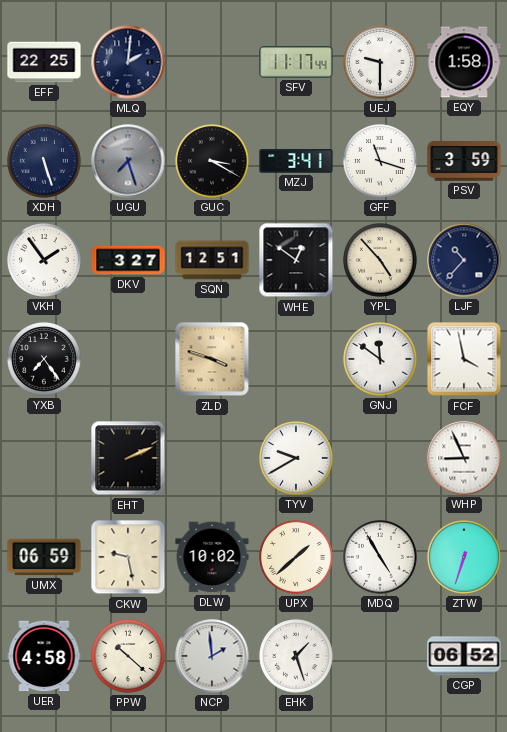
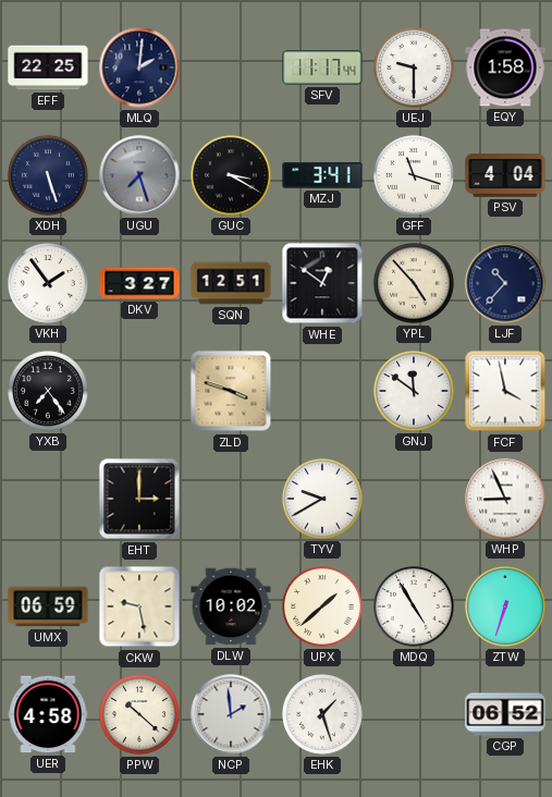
PSV: 3:59 -> 4:04 (505, 175)
EHT: 2:11 -> 3:00 (139, 499)
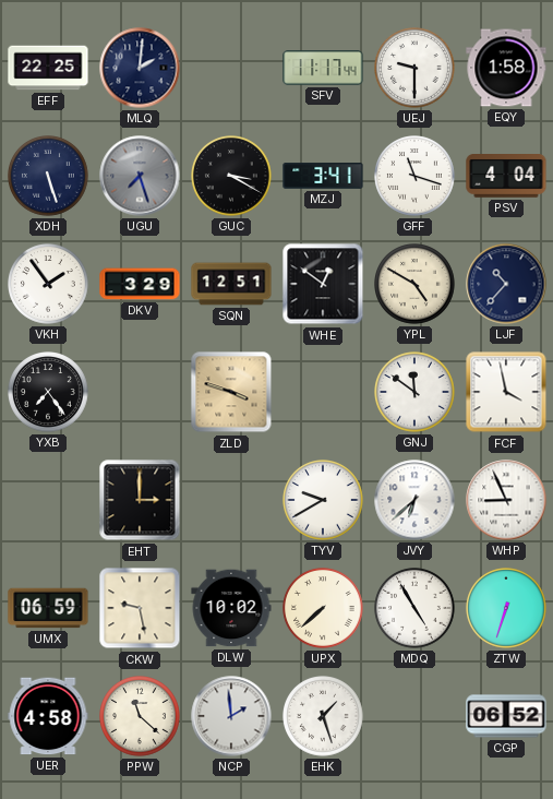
DKV: 3:27 -> 3:29 (140, 284)
YPL: 4:53 -> 4:50 (416, 285)
JVY: none -> 6:38 (414, 500)
UPX: 1:38 -> 7:38 (324, 609)
PPW: 10:22 -> 11:22 (141, 717)
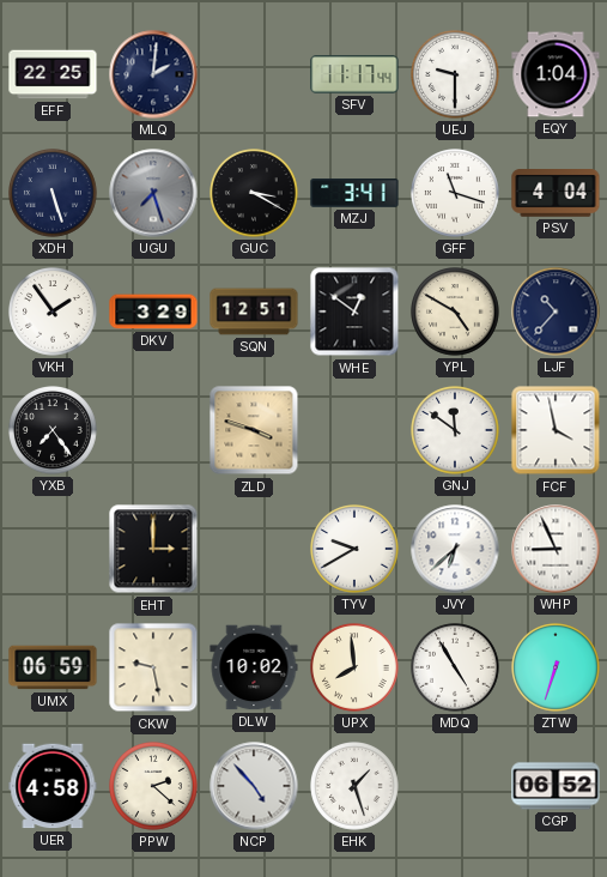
EQY: 1:58 -> 1:04 (556, 74)
UPX: 7:38 -> 7:59 (356, 669)
PPW: 11:22 -> 2:22 (154, 787)
NCP: 1:59 -> 4:53 (254, 786)
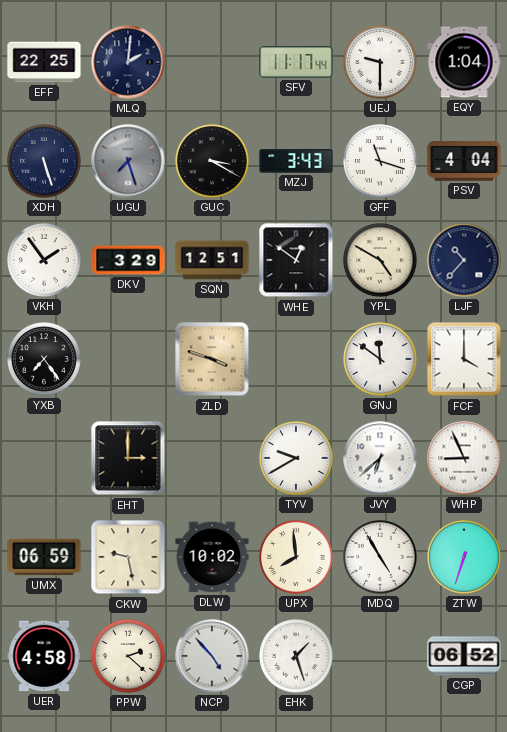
MZJ: 3:41 -> 3:43 (296, 161)
FCF: 3:58 -> 4:00 (464, 359)
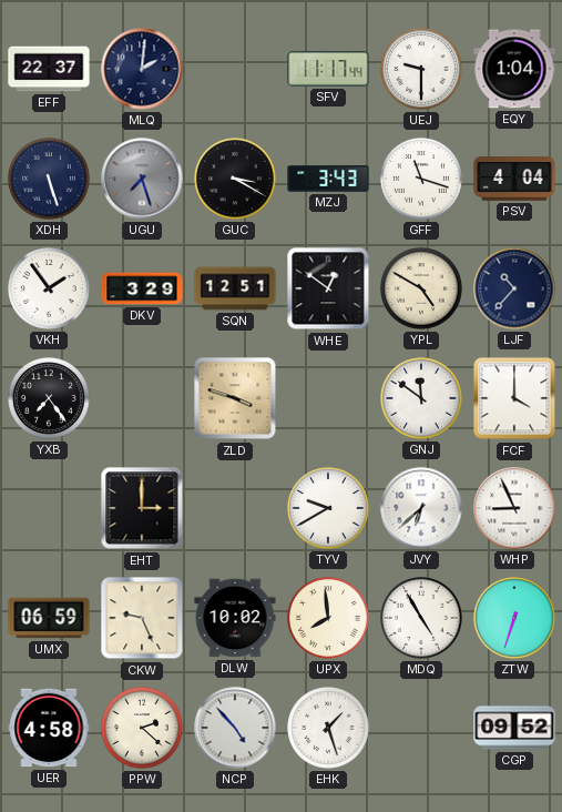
EFF: 22:25 -> 22:37 (49, 69)
CKW: 9:28 -> 9:26 (142, 618)
CGP: 06:52 -> 09:52 (514, 728)
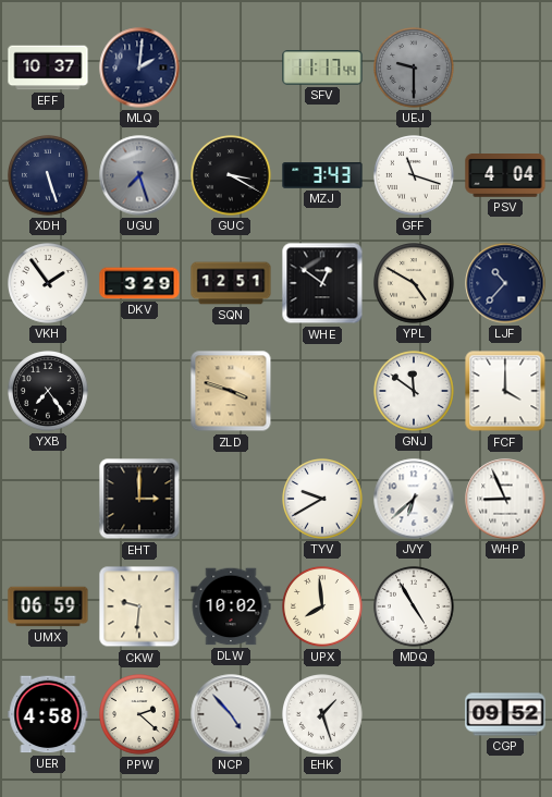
EFF: 22:37 -> 10:37 (48, 68)
UEJ dial: white -> grey (415, 69)
EQY: 1:04 -> none (514, 69)
CKW: 9:26 -> 9:31 (139, 606)
ZTW: 6:33 -> none (515, 619)
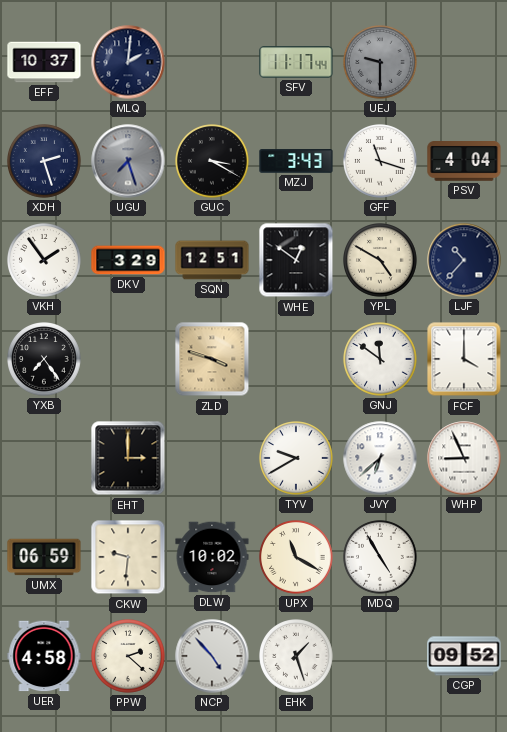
XDH: 5:27 -> 2:27 (45, 162)
UPX: 7:59 -> 11:20 (297, 558)
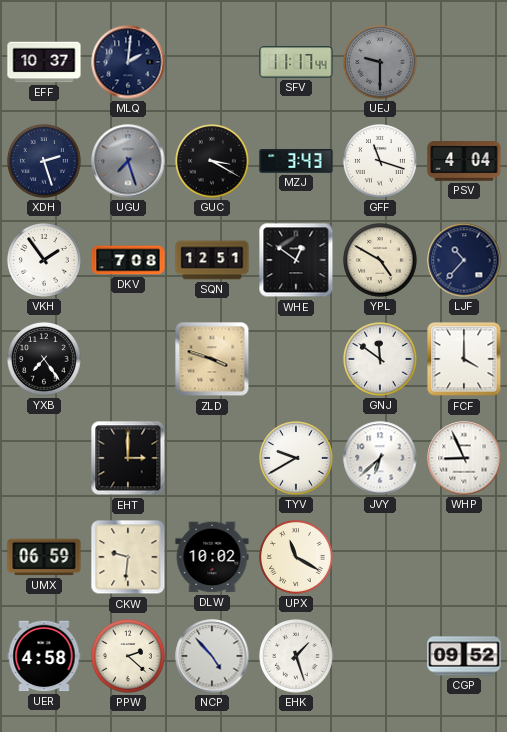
DKV: 3:29 -> 7:08 (128, 260)
MDQ: 4:55 -> none (381, 558)
